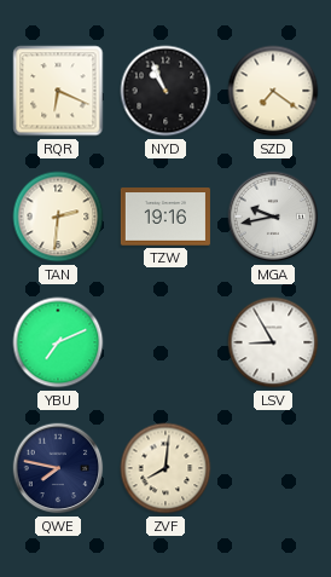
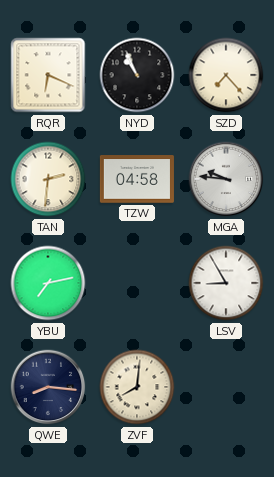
SZD: 7:21 -> 7:23 (226, 75)
TZW: 19:16 -> 04:58 (137, 179)
MGA: 9:43 -> 9:46 (226, 179)
YBU: 7:11 -> 7:13 (48, 283)
QWE: 7:47 -> 8:16 (48, 387)
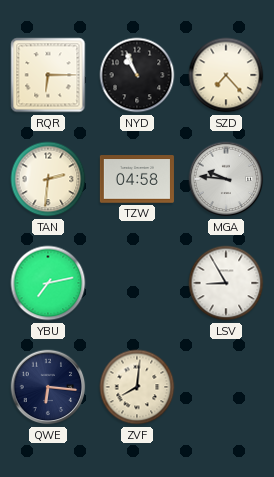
RQR: 6:19 -> 6:15 (48, 75)
QWE: 8:16 -> 6:16 (48, 387)
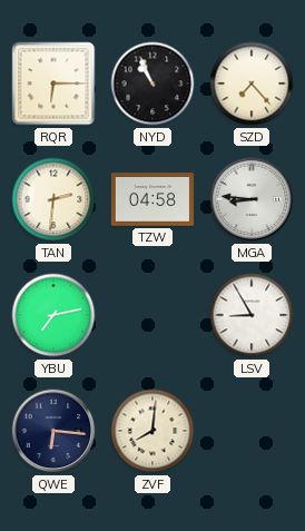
MGA: 9:46 -> 8:46 (252, 199)
